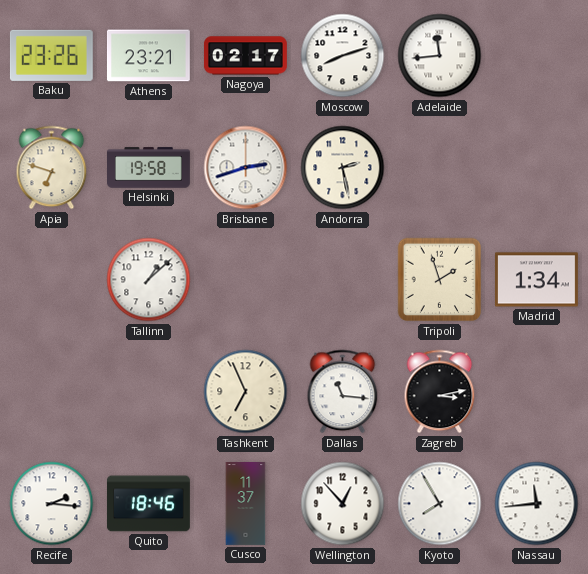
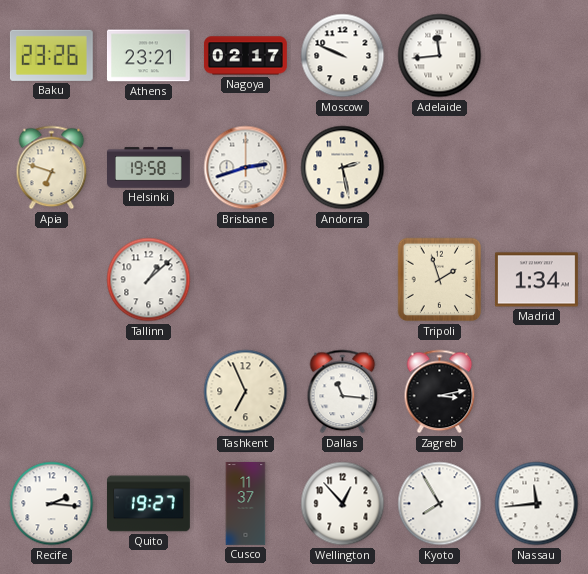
Moscow: 8:12 -> 9:49 (343, 56)
Quito: 18:46 -> 19:27 (148, 504)
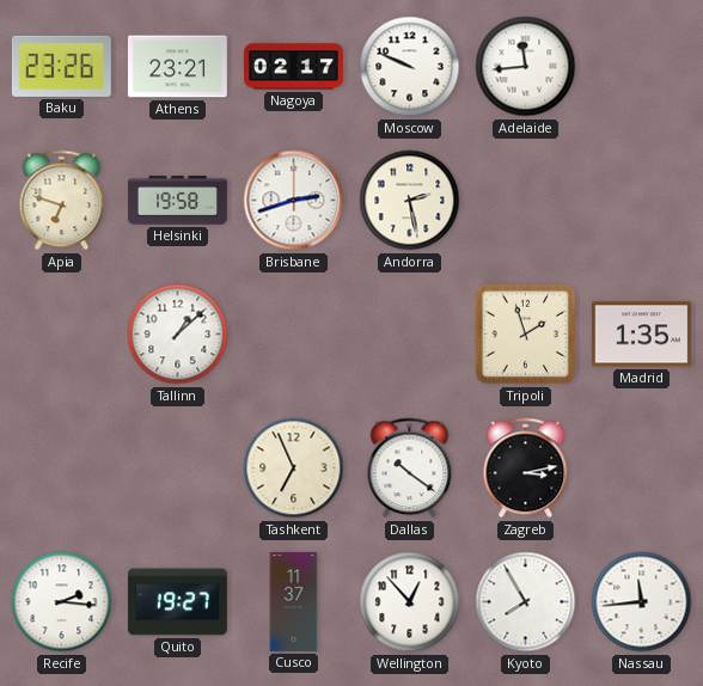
Madrid: 1:34 -> 1:35 (641, 335)
Dallas: 11:16 -> 10:21 (410, 468)
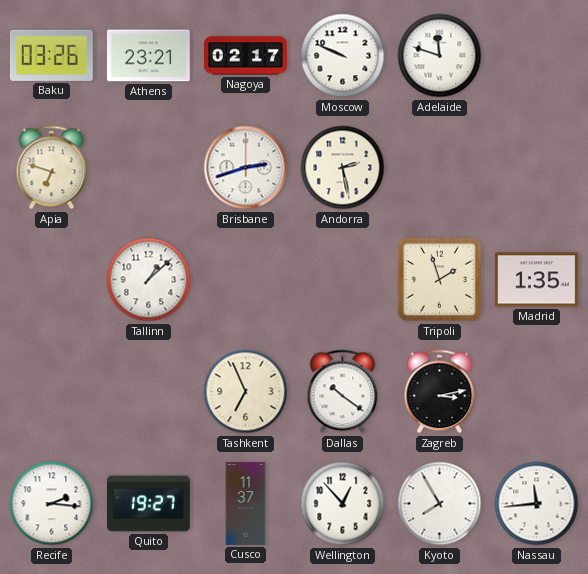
Baku: 23:26 -> 03:26 (51, 55)
Adelaide: 11:44 -> 11:48 (440, 56)
Helsinki: 19:58 -> none (178, 201)
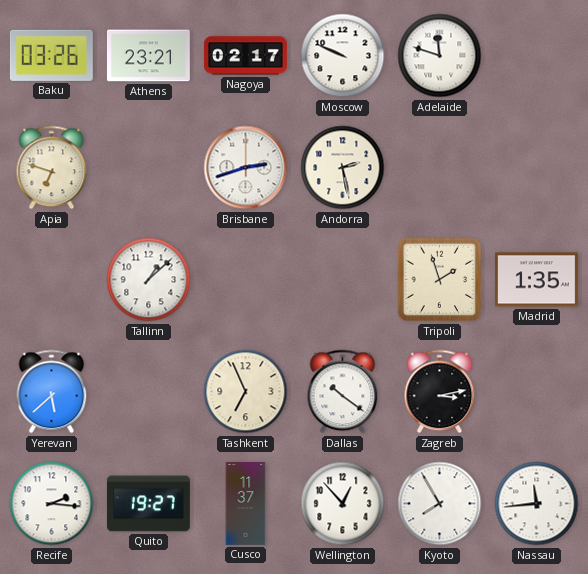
Yerevan: none -> 5:38 (52, 392)
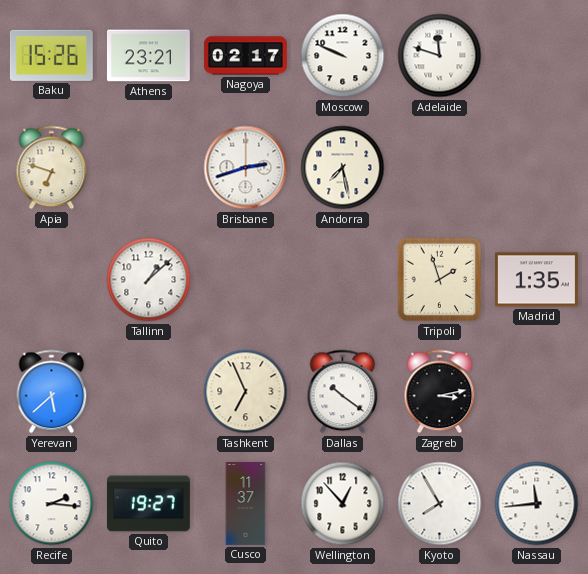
Baku: 03:26 -> 15:26 (51, 55)
Andorra: 2:28 -> 7:28 (343, 168)
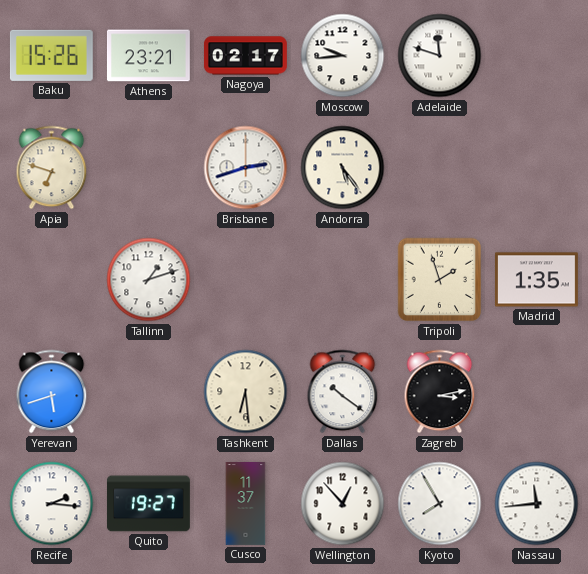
Moscow: 9:49 -> 9:44 (343, 56)
Andorra: 7:28 -> 5:24 (343, 168)
Tallinn: 1:08 -> 1:12 (149, 280)
Yerevan: 5:38 -> 5:42 (52, 392)
Tashkent: 6:56 -> 6:29 (246, 392)
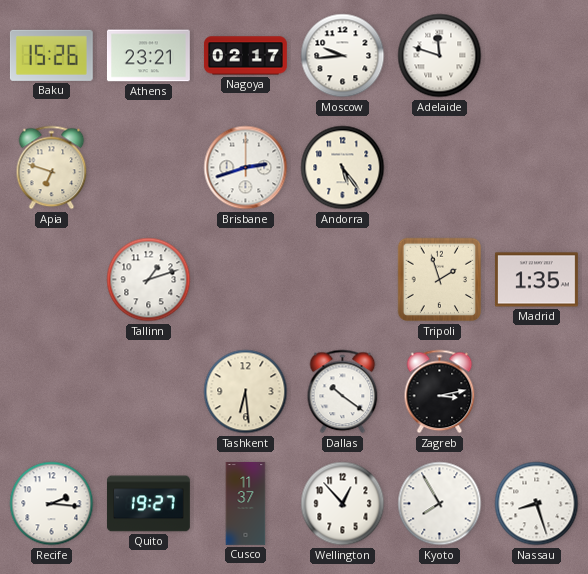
Yerevan: 5:42 -> none (52, 392)
Nassau: 11:44 -> 8:27 (537, 504)
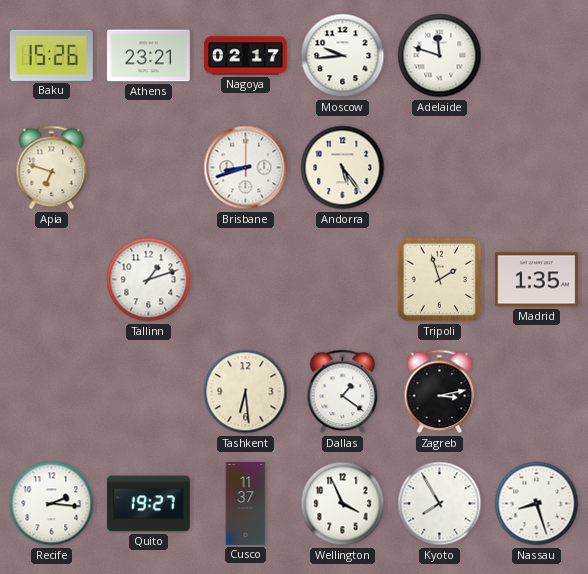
Brisbane: 2:42 -> 8:42 (246, 168)
Dallas: 10:21 -> 1:21 (343, 392)
Wellington: 12:53 -> 3:56 (343, 504)
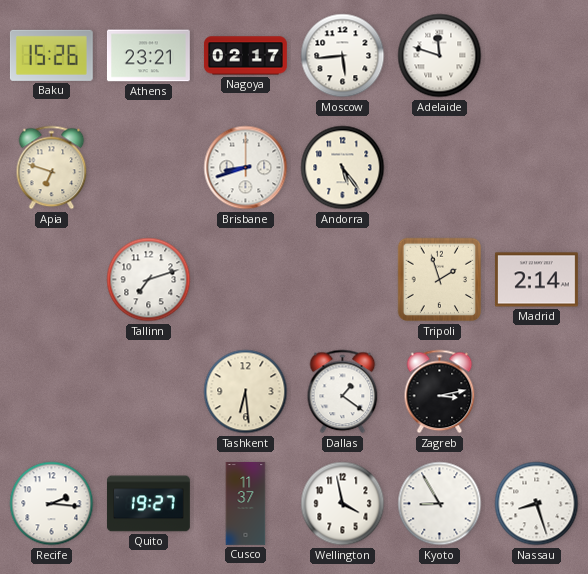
Moscow: 9:44 -> 5:44 (343, 56)
Tallinn: 1:12 -> 7:12 (149, 280)
Madrid: 1:35 -> 2:14 (536, 280)
Wellington: 3:56 -> 3:58 (343, 504)
Kyoto: 7:55 -> 8:55 (440, 504)
